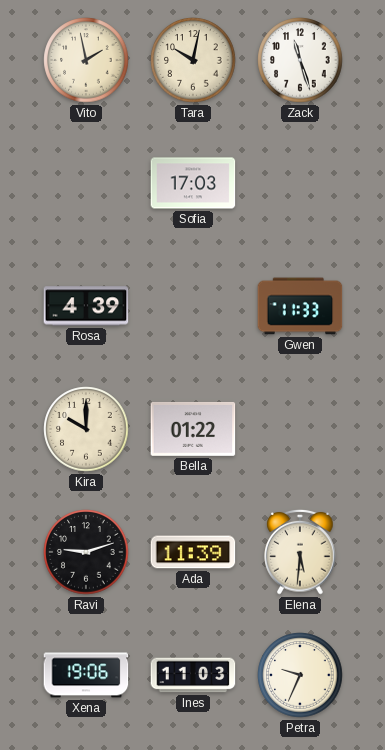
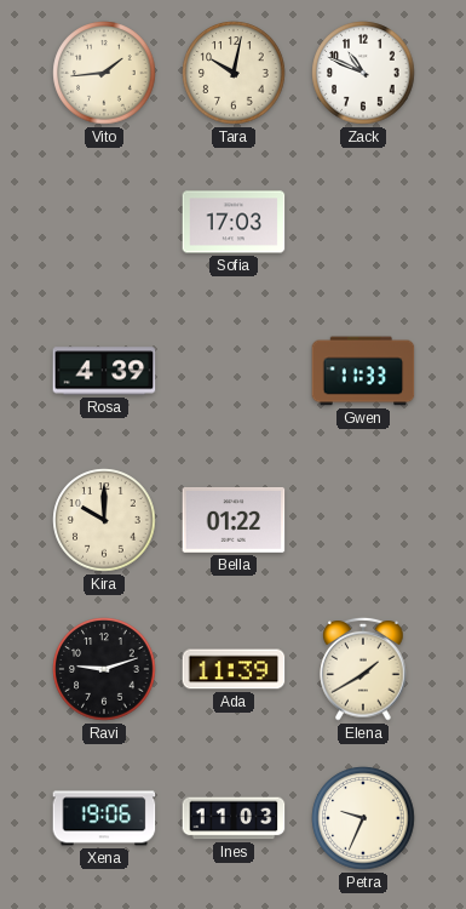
Vito: 1:58 -> 1:44 (104, 73)
Zack: 11:27 -> 10:49 (363, 73)
Elena: 5:31 -> 1:40 (363, 669)
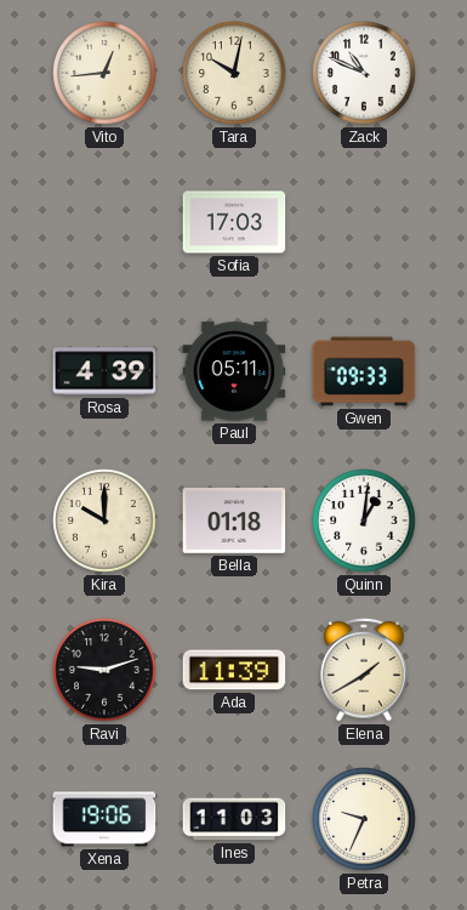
Vito: 1:44 -> 12:44 (104, 73)
Paul: none -> 05:11 (234, 371)
Gwen: 11:33 -> 09:33 (364, 371)
Bella: 01:22 -> 01:18 (234, 521)
Quinn: none -> 1:01 (364, 521)
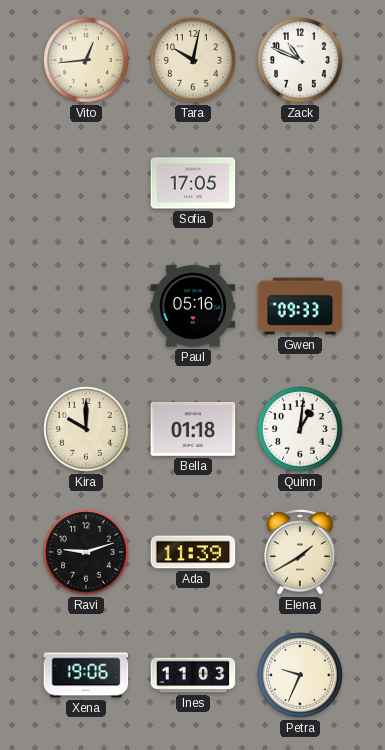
Sofia: 17:03 -> 17:05 (193, 183)
Rosa: 4:39 -> none (104, 371)
Paul: 05:11 -> 05:16 (193, 306)
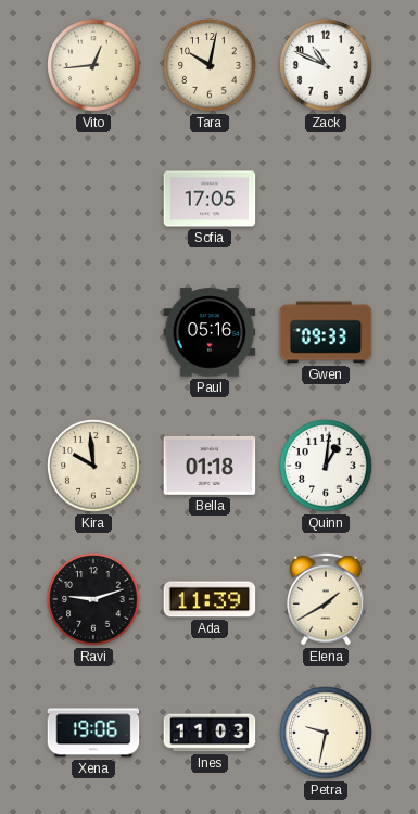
Kira: 10:00 -> 9:59 (93, 466)
Petra: 9:34 -> 9:32 (326, 733)
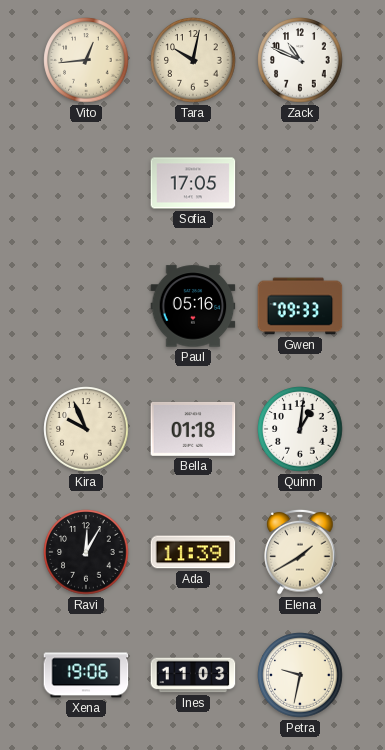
Kira: 9:59 -> 9:56 (86, 429)
Ravi: 9:12 -> 12:05 (86, 552)
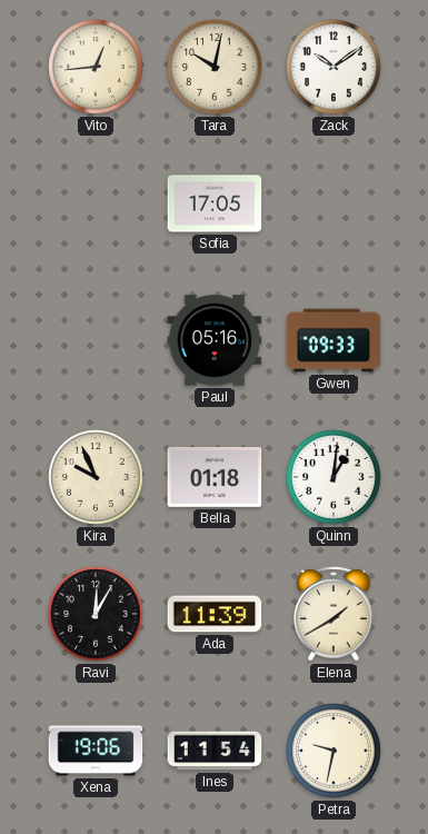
Zack: 10:49 -> 10:09 (334, 67)
Ines: 11:03 -> 11:54 (215, 751)
